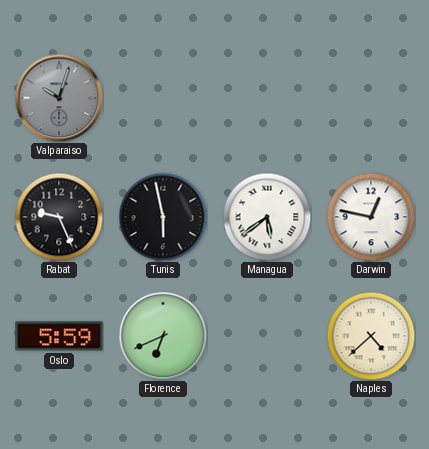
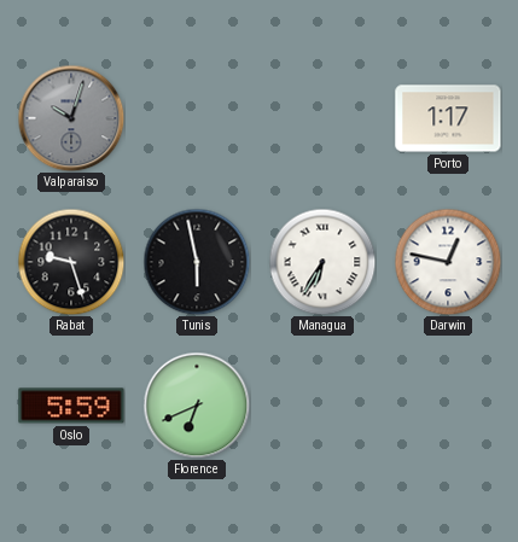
Porto: none -> 1:17 (448, 118)
Rabat: 9:26 -> 9:27 (71, 262)
Managua: 5:39 -> 6:35 (322, 262)
Naples: 4:38 -> none (371, 336)
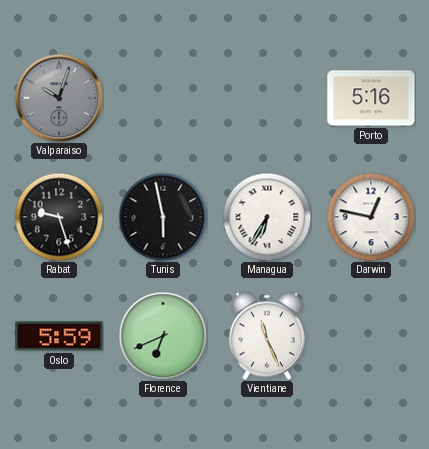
Porto: 1:17 -> 5:16 (371, 98)
Vientiane: none -> 11:26 (267, 336)
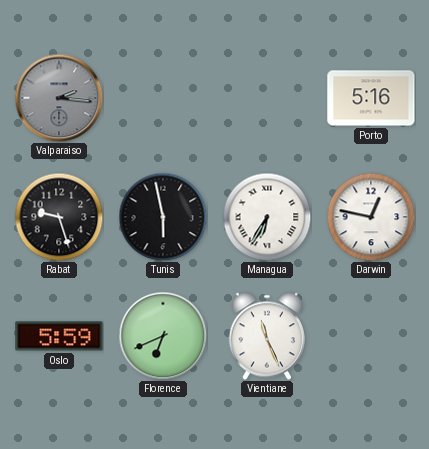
Valparaiso: 10:03 -> 2:16 (59, 98)
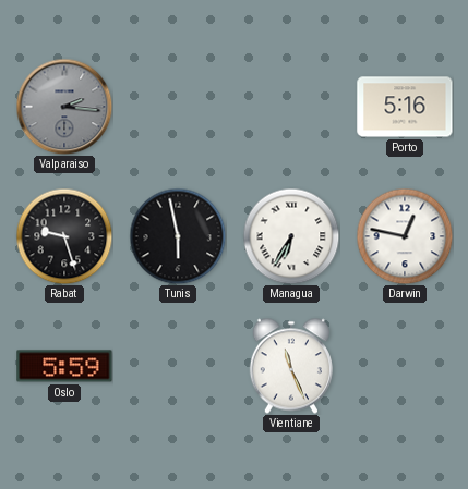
Florence: 6:41 -> none (163, 336)
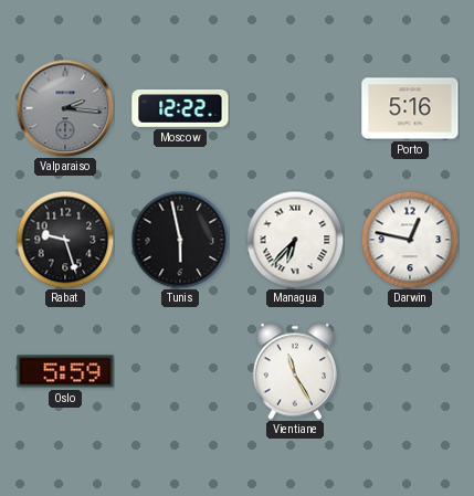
Moscow: none -> 12:22 (180, 109)
Managua: 6:35 -> 6:37 (295, 240)
Vientiane: 11:26 -> 11:25 (295, 371)
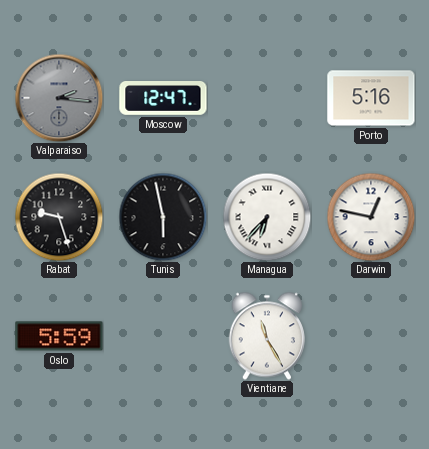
Moscow: 12:22 -> 12:47 (163, 99)
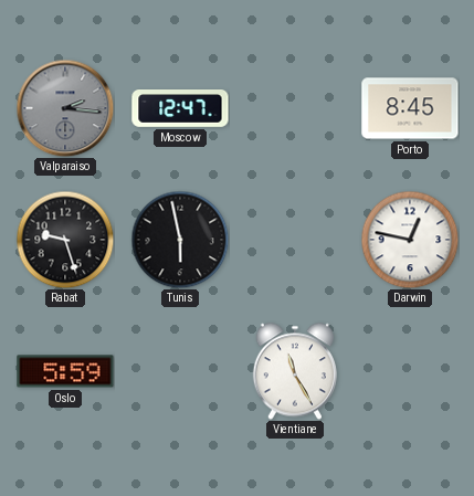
Porto: 5:16 -> 8:45 (410, 108)
Managua: 6:37 -> none (267, 217)
